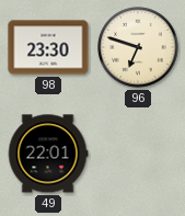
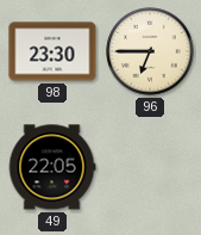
96: 6:48 -> 6:45 (150, 51)
49: 22:01 -> 22:05 (52, 167)
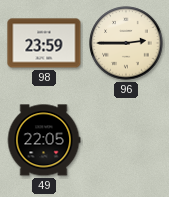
98: 23:30 -> 23:59 (44, 43)
96: 6:45 -> 2:45 (126, 43)
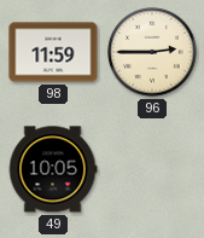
98: 23:59 -> 11:59 (53, 52)
49: 22:05 -> 10:05 (53, 169)
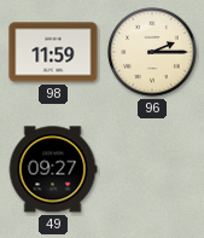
96: 2:45 -> 2:15 (152, 52)
49: 10:05 -> 09:27 (53, 169)
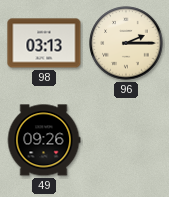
98: 11:59 -> 03:13 (44, 43)
49: 09:27 -> 09:26 (44, 140)
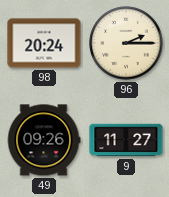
98: 03:13 -> 20:24 (44, 43)
9: none -> 11:27 (126, 140)
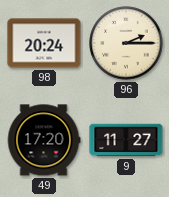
49: 09:26 -> 17:20 (44, 140)
